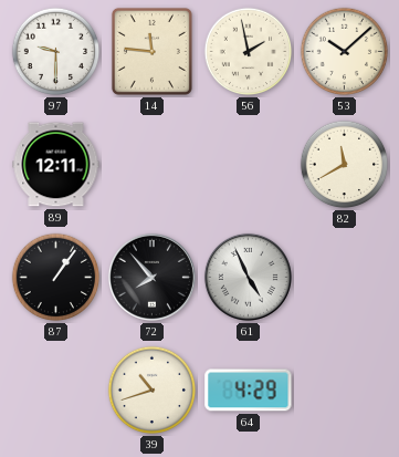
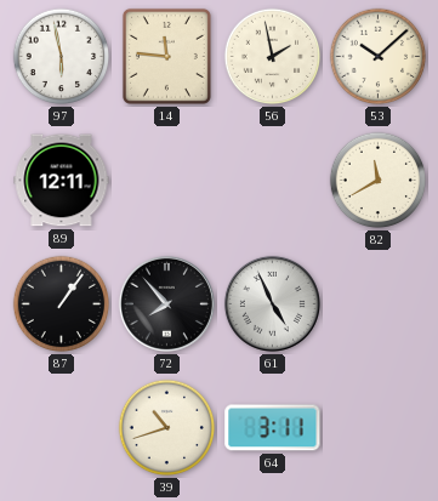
97: 9:30 -> 5:58 (62, 57)
64: 4:29 -> 3:11 (273, 428)
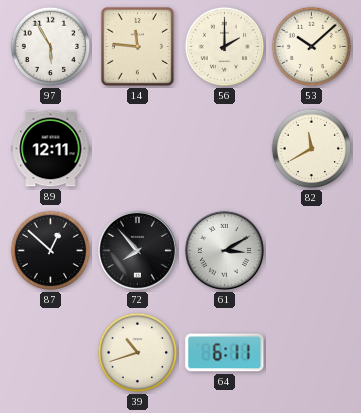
97: 5:58 -> 5:55 (51, 47)
56: 1:58 -> 2:00 (225, 47)
87: 1:06 -> 12:52 (51, 251)
61: 4:56 -> 3:10 (224, 250)
64: 3:11 -> 6:11 (225, 353)
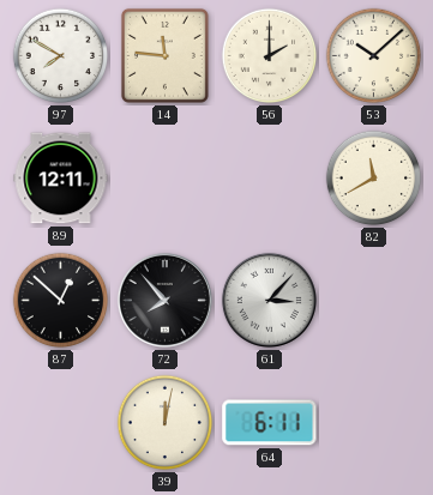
97: 5:55 -> 7:50 (61, 56)
61: 3:10 -> 3:07 (269, 300)
39: 10:42 -> 12:02 (166, 423)
